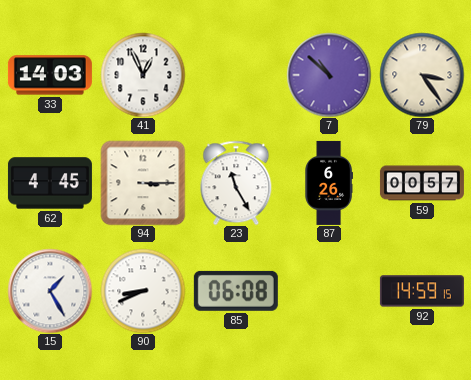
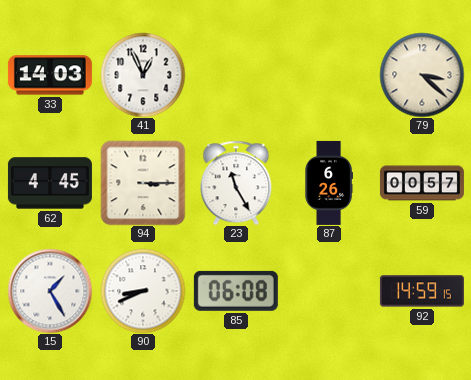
7: 10:52 -> none (329, 75)
79: 3:24 -> 3:22 (422, 75)
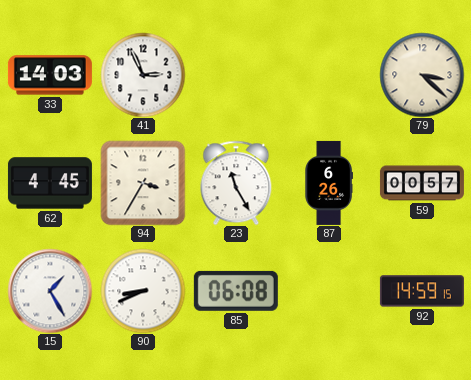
41: 12:56 -> 2:56 (143, 75)
94: 3:15 -> 3:35 (143, 183)
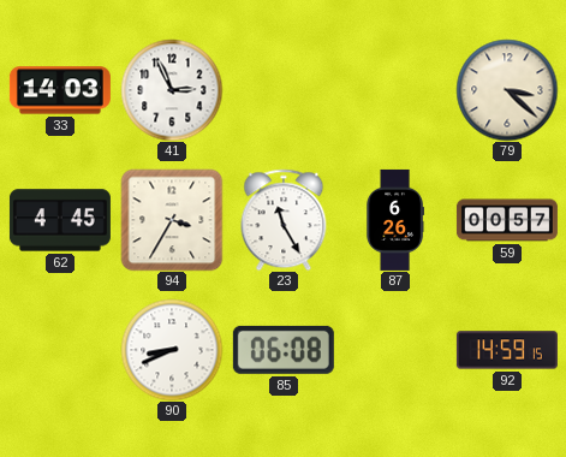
15: 1:25 -> none (50, 291)
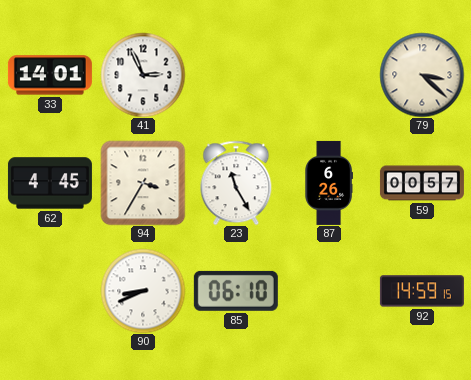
33: 14:03 -> 14:01 (50, 75)
85: 06:08 -> 06:10 (236, 291)
